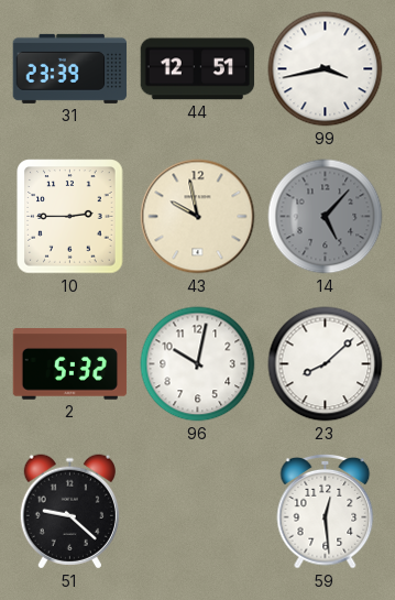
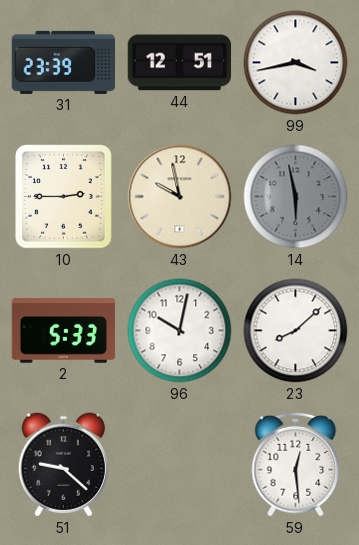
14: 5:07 -> 5:58 (296, 197)
2: 5:32 -> 5:33 (64, 331)
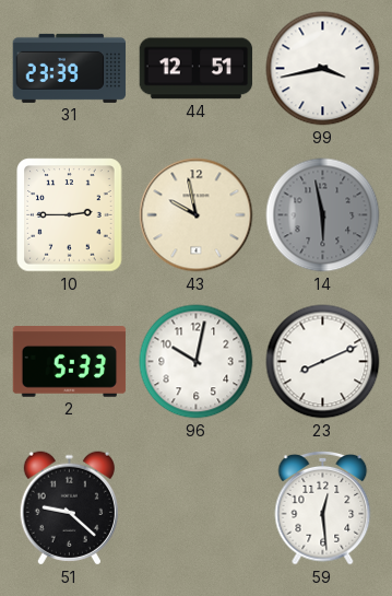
23: 8:08 -> 8:11 (323, 362)
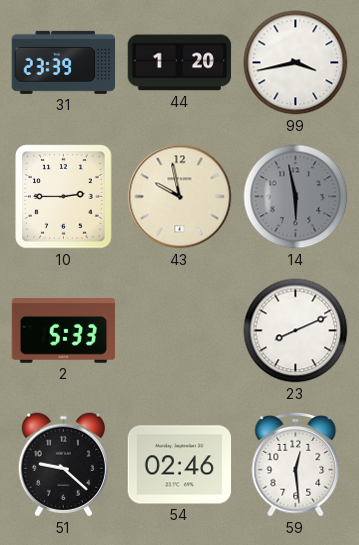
44: 12:51 -> 1:20 (180, 63)
96: 10:02 -> none (197, 362)
54: none -> 02:46 (180, 465)
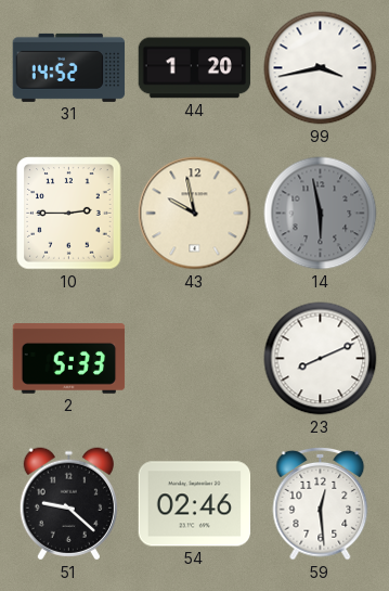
31: 23:39 -> 14:52 (69, 67)
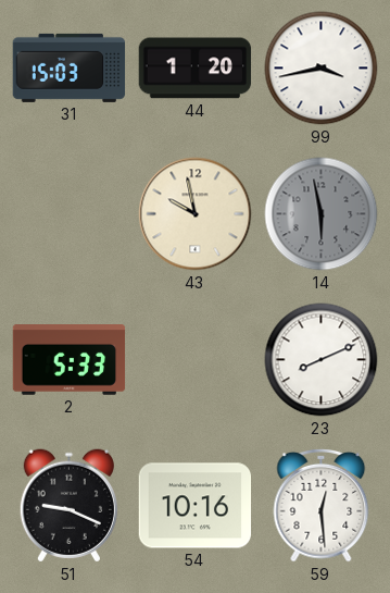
31: 14:52 -> 15:03 (70, 67)
10: 2:45 -> none (69, 214)
51: 9:22 -> 9:19 (68, 506)
54: 02:46 -> 10:16 (196, 506)
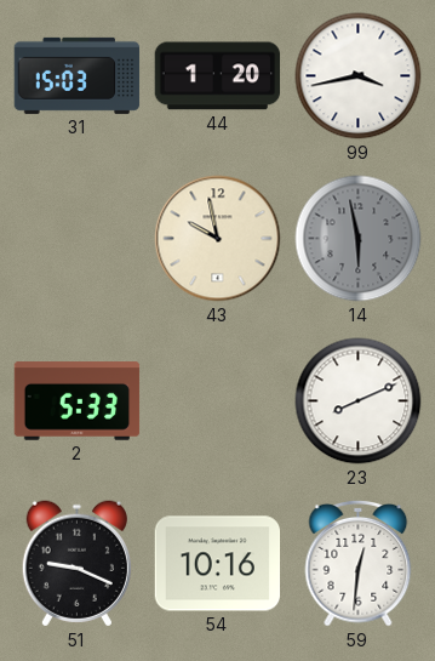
59: 12:29 -> 12:31 (359, 563)
